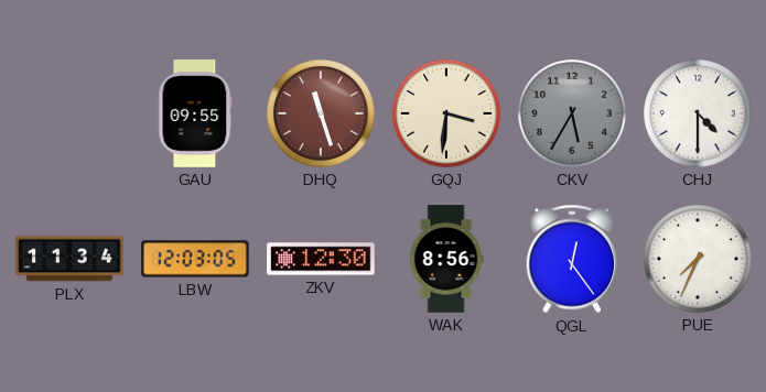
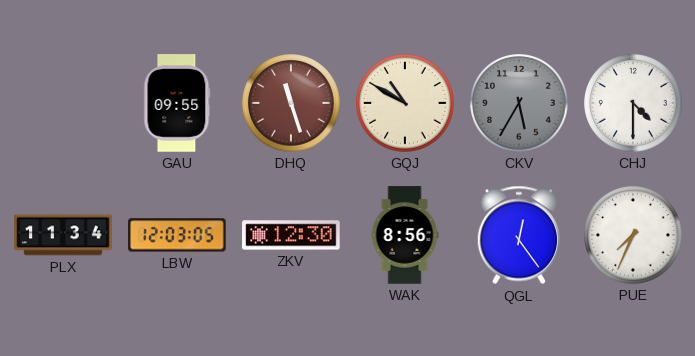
GQJ: 3:31 -> 10:50 (405, 103)
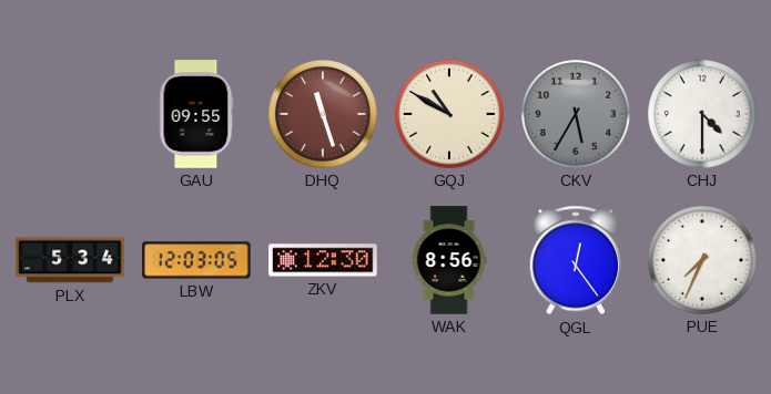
PLX: 11:34 -> 5:34 (70, 260)
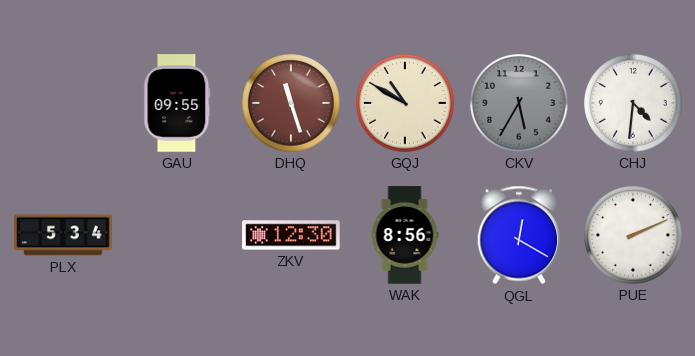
CHJ: 4:30 -> 4:31 (633, 103)
LBW: 12:03 -> none (196, 260)
QGL: 12:24 -> 12:20 (518, 235)
PUE: 7:34 -> 2:11 (633, 235)
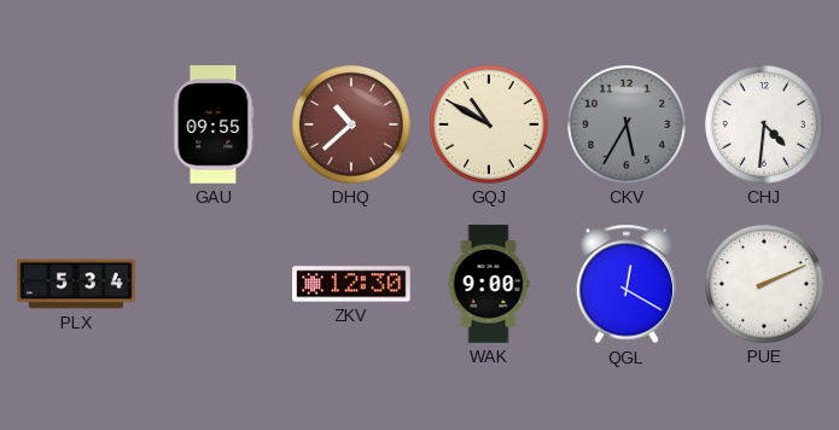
DHQ: 11:27 -> 10:38 (351, 124)
WAK: 8:56 -> 9:00 (489, 284)
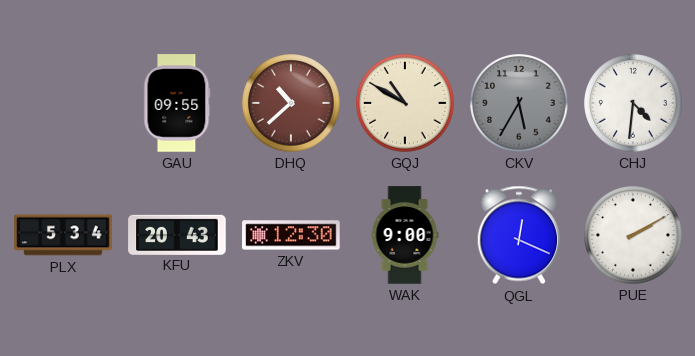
KFU: none -> 20:43 (177, 234)
QGL: 12:20 -> 12:19 (518, 235)
PUE: 2:11 -> 2:10 (633, 235)
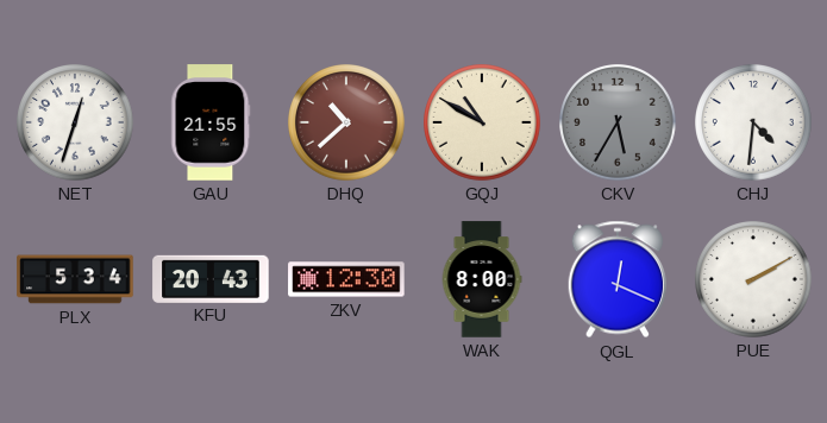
NET: none -> 12:33 (75, 122)
GAU: 09:55 -> 21:55 (211, 122)
WAK: 9:00 -> 8:00 (482, 279)
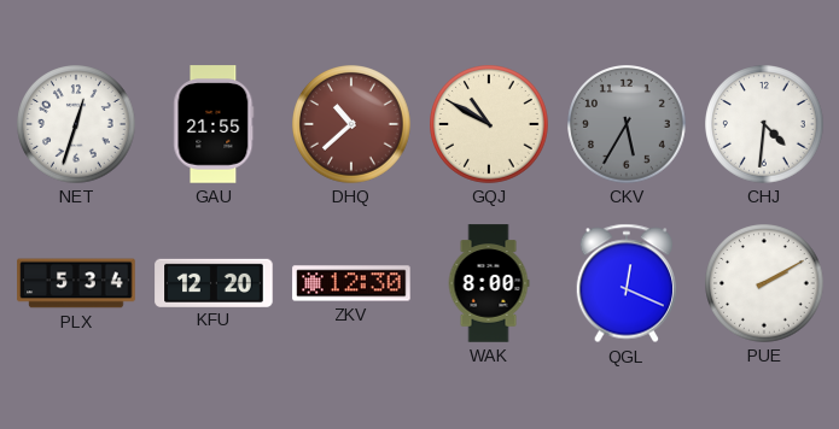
KFU: 20:43 -> 12:20 (214, 282)
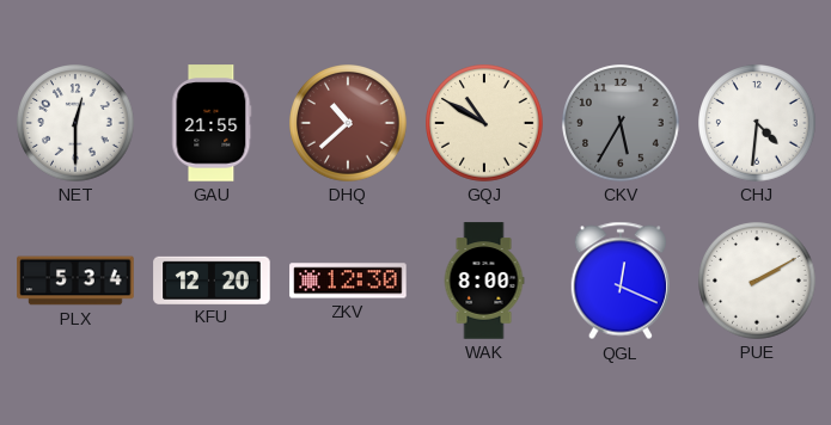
NET: 12:33 -> 12:30 (75, 123)
